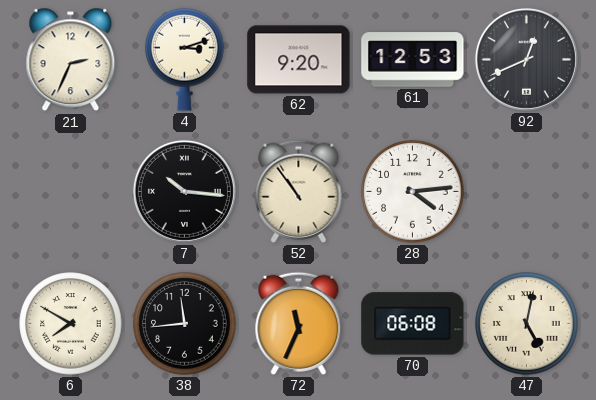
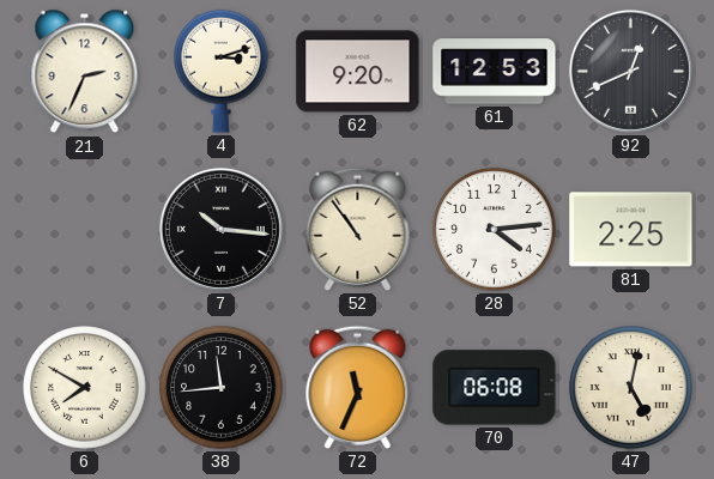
81: none -> 2:25 (631, 230)
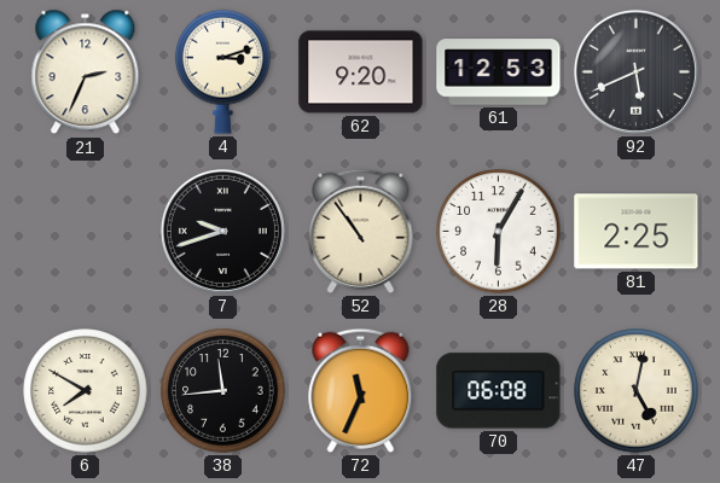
92: 12:41 -> 5:41 (635, 71)
7: 10:16 -> 9:42 (222, 231)
28: 4:14 -> 6:05 (499, 232)
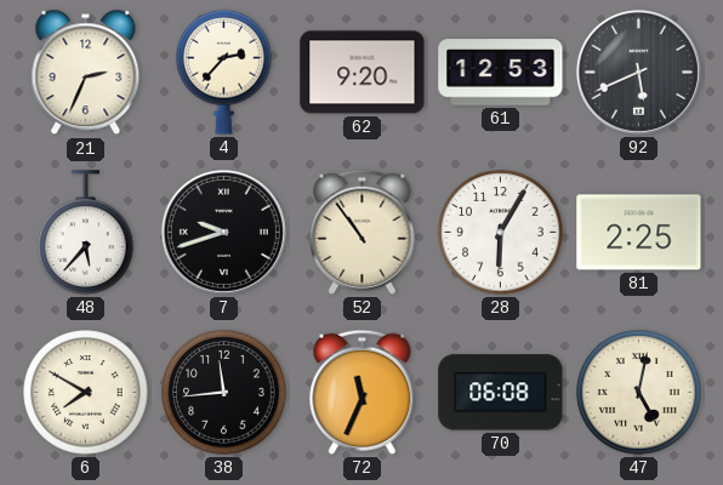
4: 3:12 -> 2:37 (224, 72)
48: none -> 5:37 (86, 233)
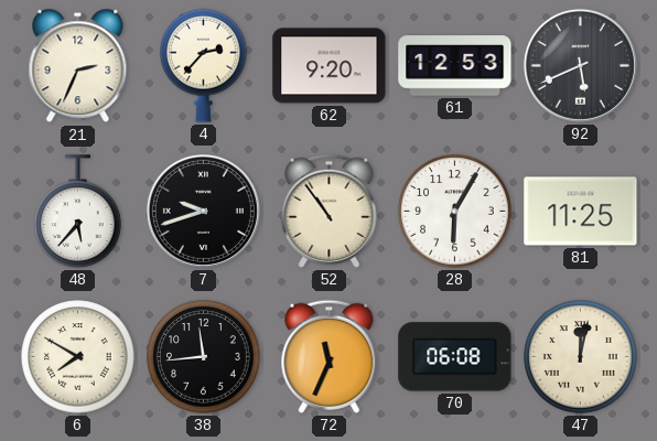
81: 2:25 -> 11:25 (581, 212)
47: 5:02 -> 12:02 (581, 357)
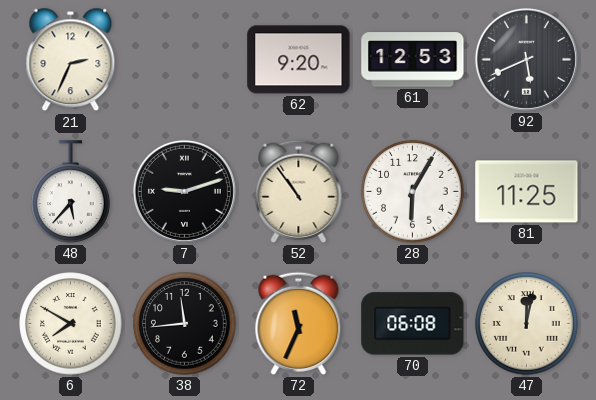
4: 2:37 -> none (204, 65)
7: 9:42 -> 9:12 (184, 191)
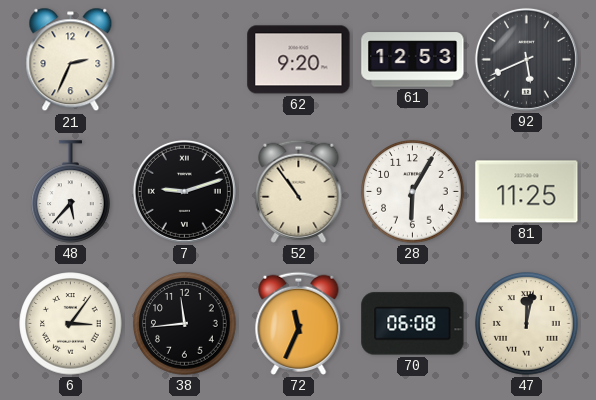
6: 7:50 -> 3:06 (71, 324)
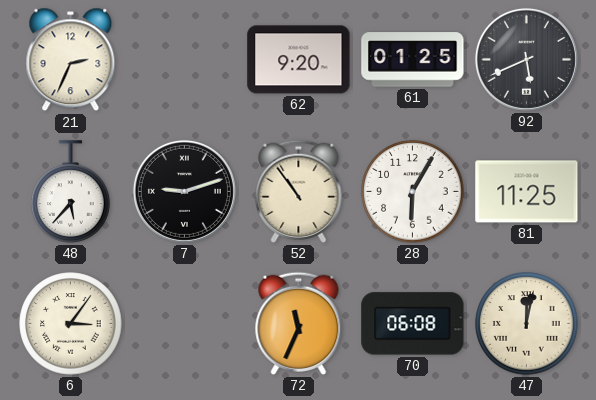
61: 12:53 -> 01:25 (413, 60)
38: 11:44 -> none (185, 324)
